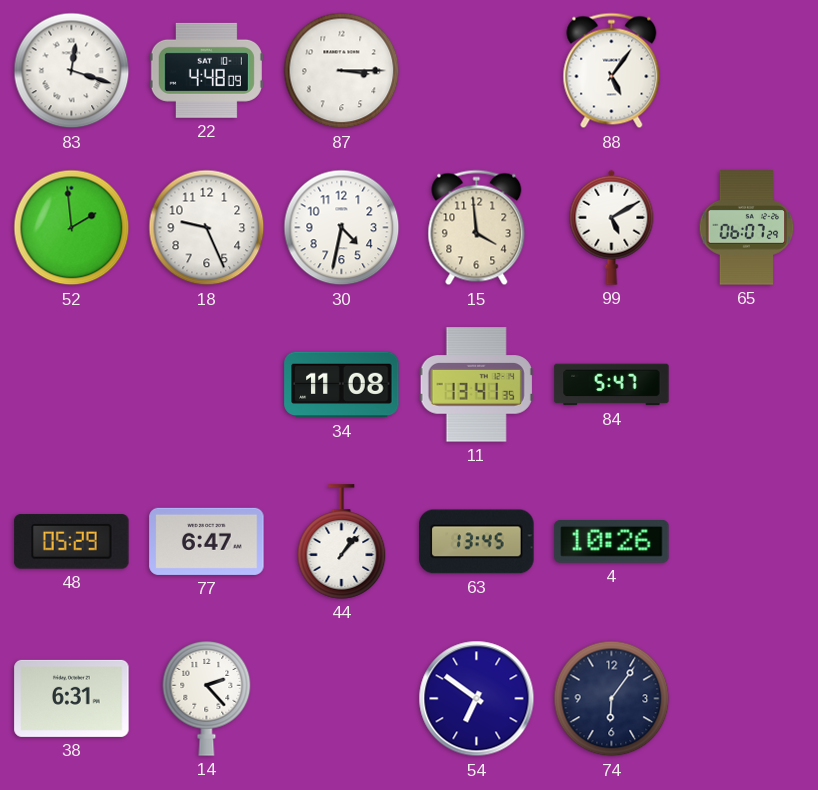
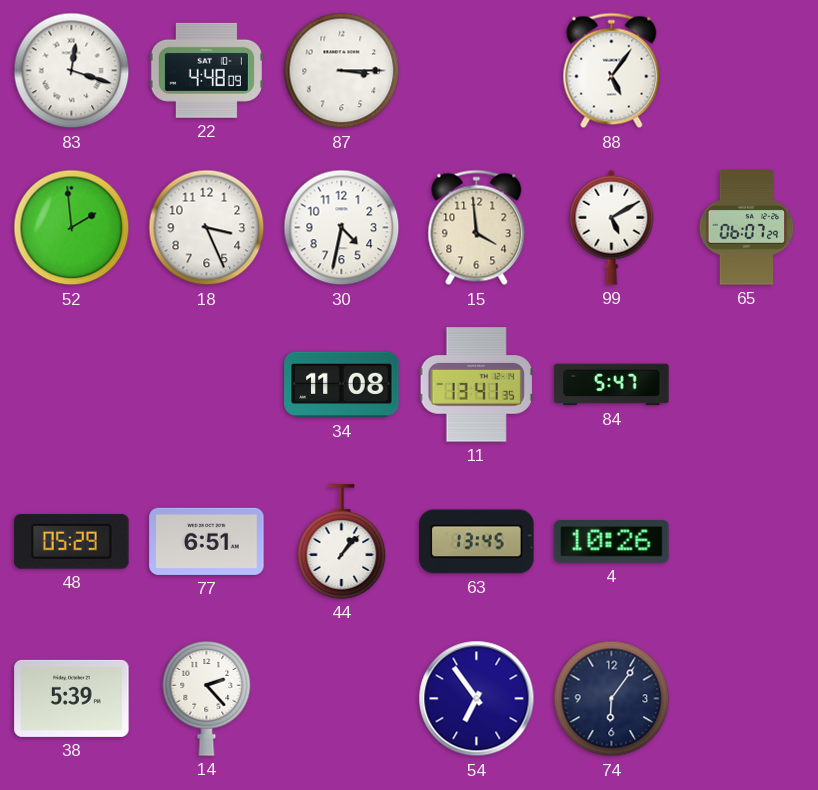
18: 9:26 -> 3:26 (207, 228)
77: 6:47 -> 6:51 (207, 541)
38: 6:31 -> 5:39 (72, 698)
54: 6:51 -> 6:54 (477, 699)
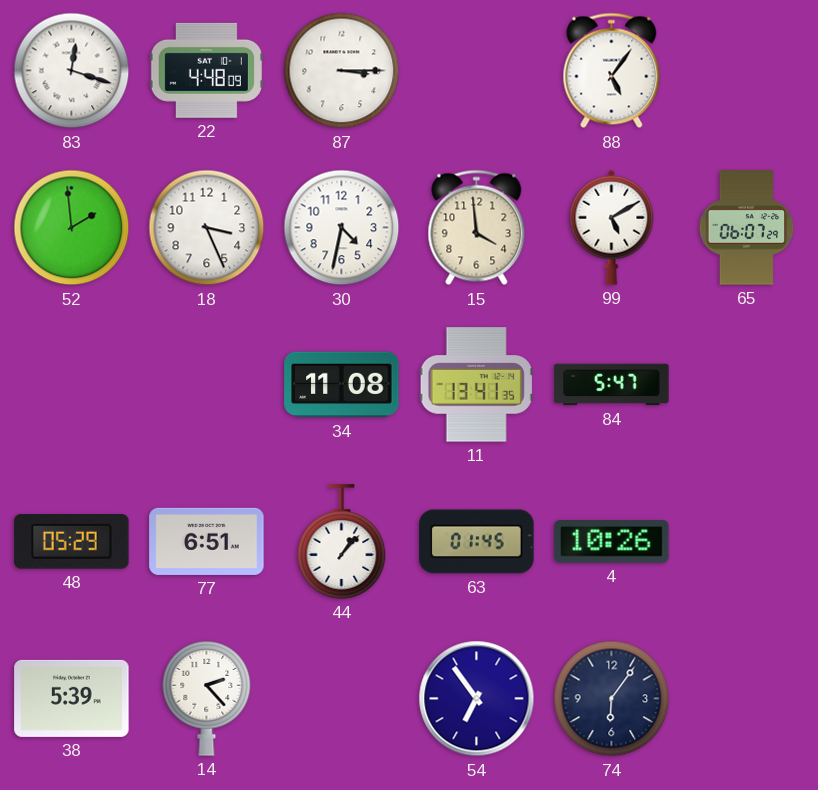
63: 13:45 -> 01:45 (477, 542)
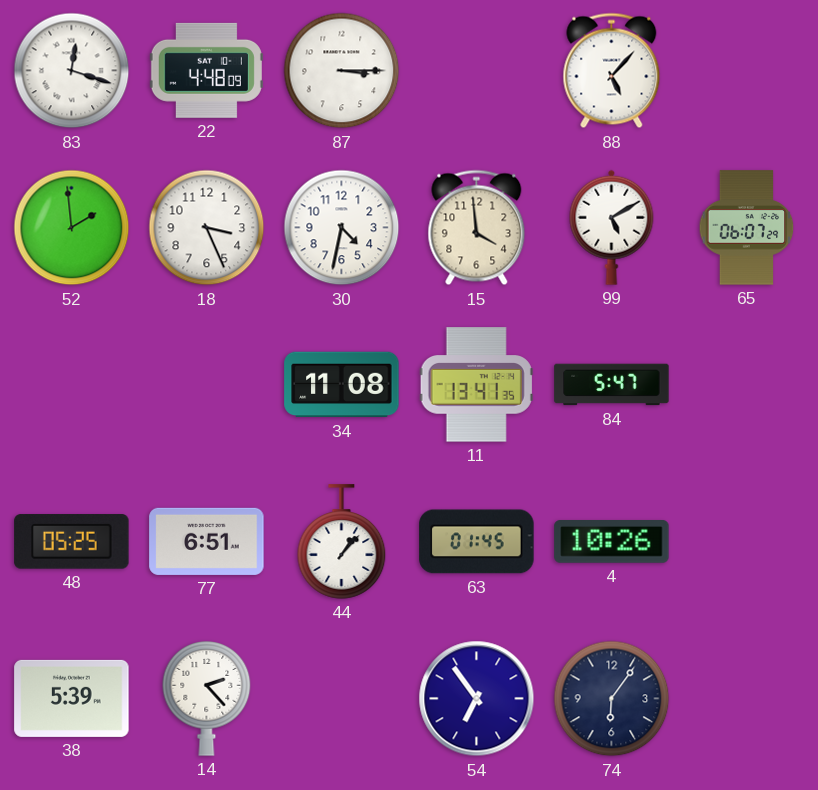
88: 5:06 -> 5:07 (612, 71)
48: 05:29 -> 05:25 (72, 542)
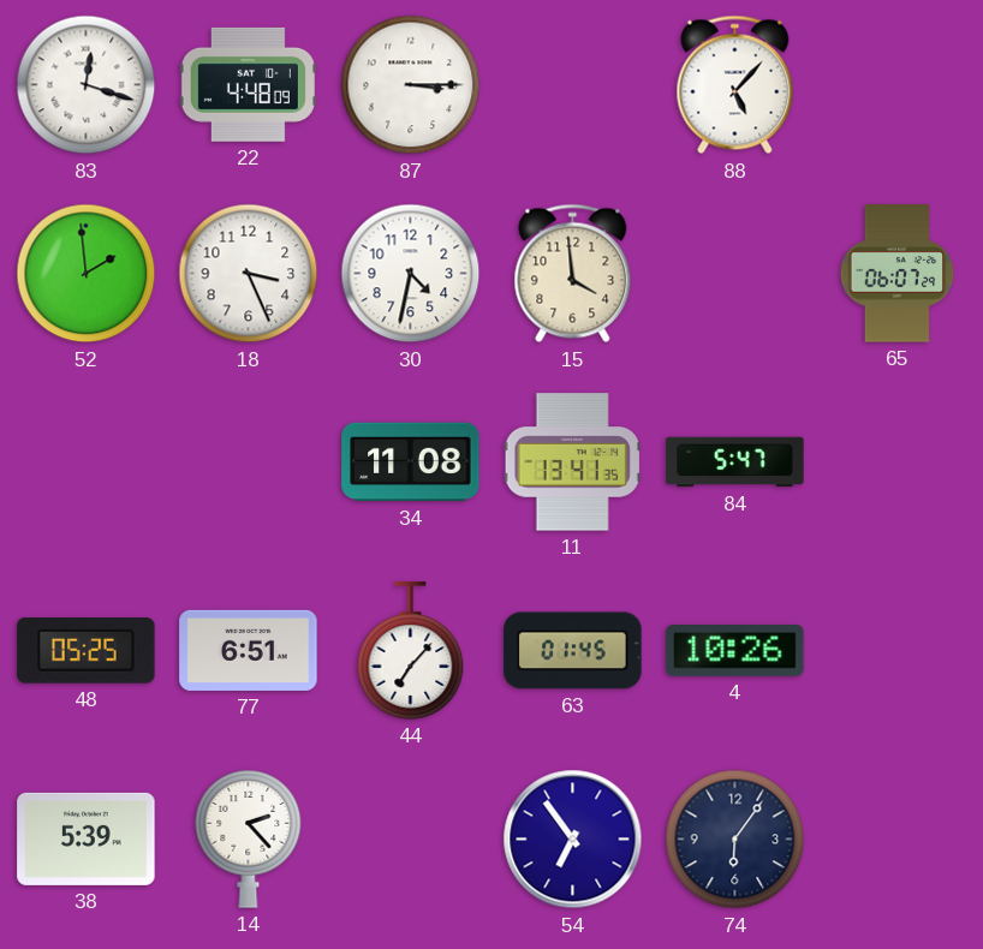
99: 5:10 -> none (612, 227)
44: 1:07 -> 7:07 (411, 651)
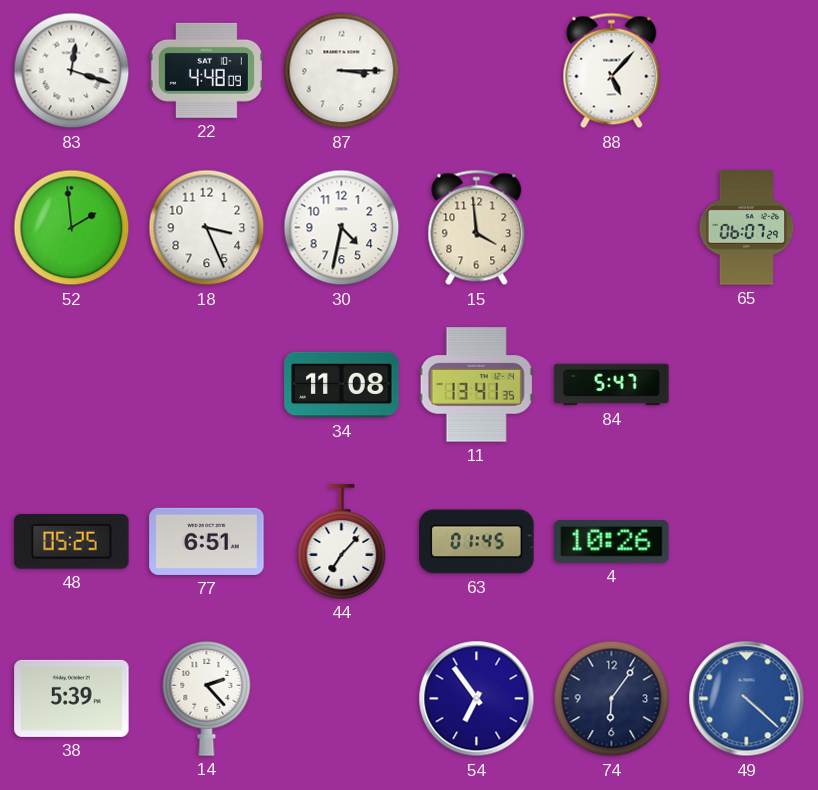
49: none -> 4:22 (747, 699)
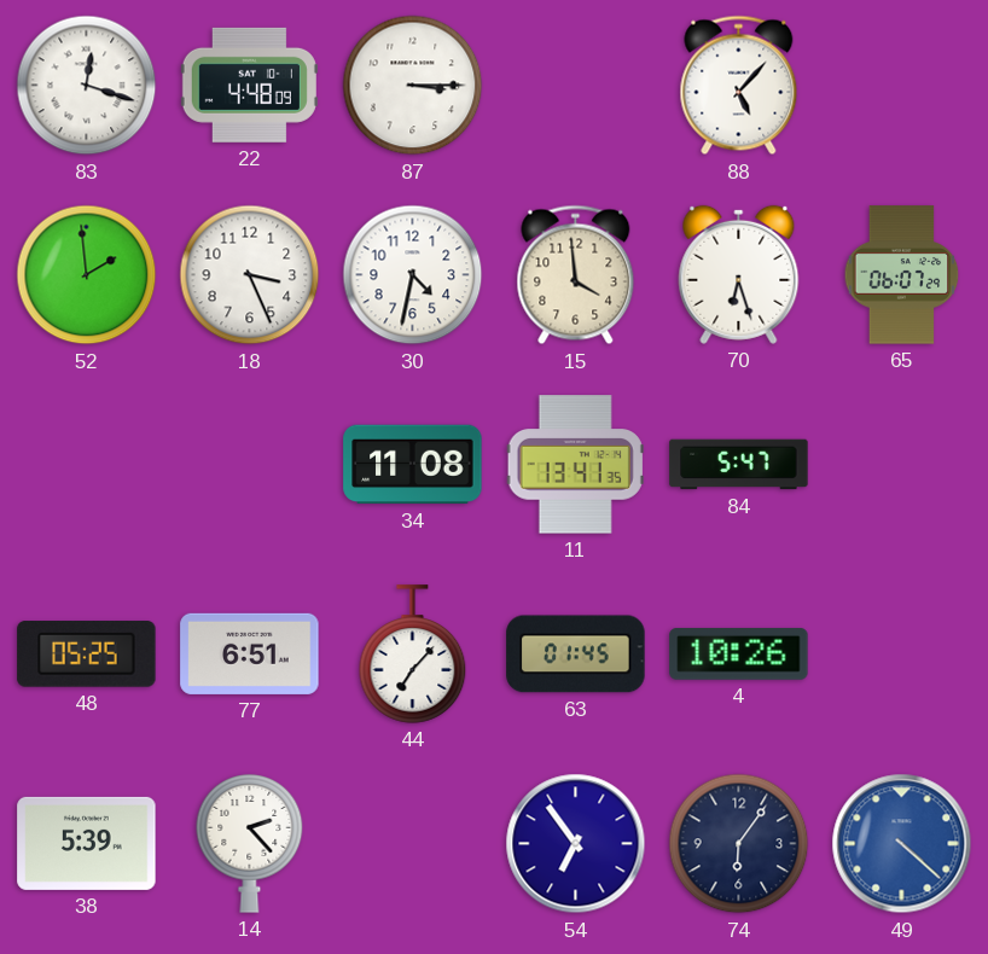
70: none -> 6:27 (739, 274)
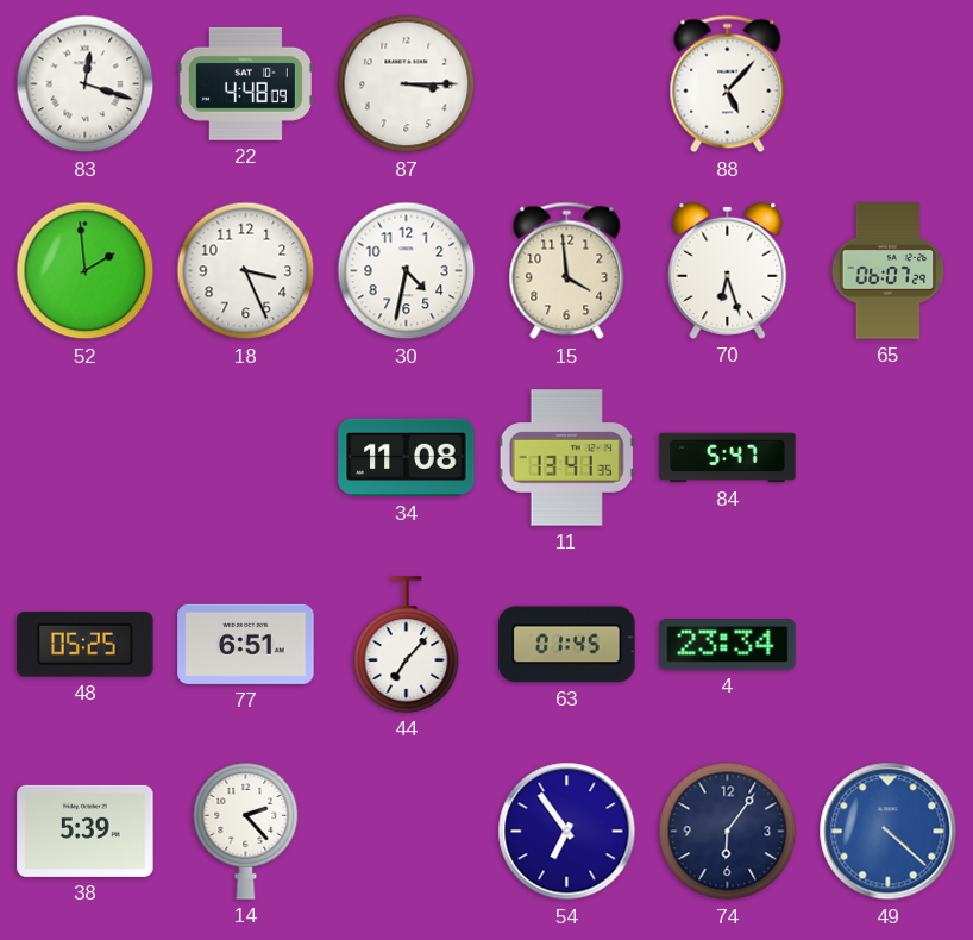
4: 10:26 -> 23:34 (728, 645)
